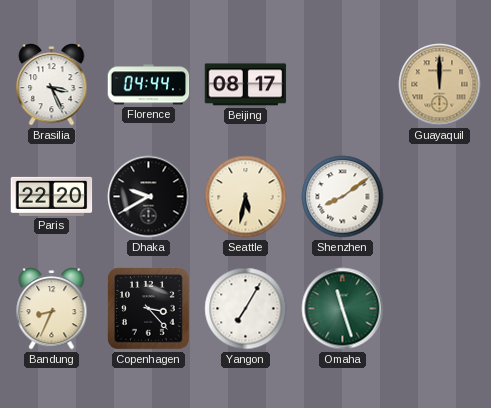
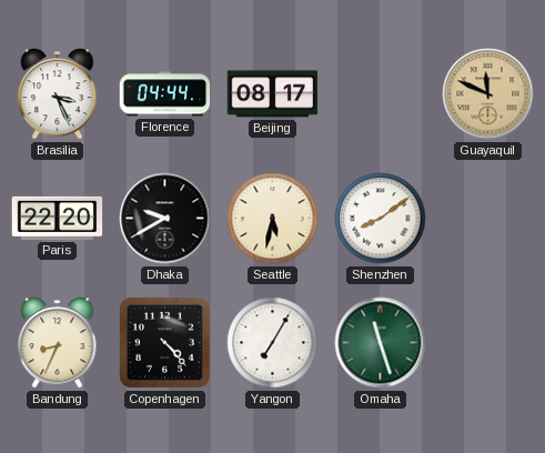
Guayaquil: 12:00 -> 11:49 (488, 94)
Copenhagen: 3:23 -> 4:23 (165, 343)
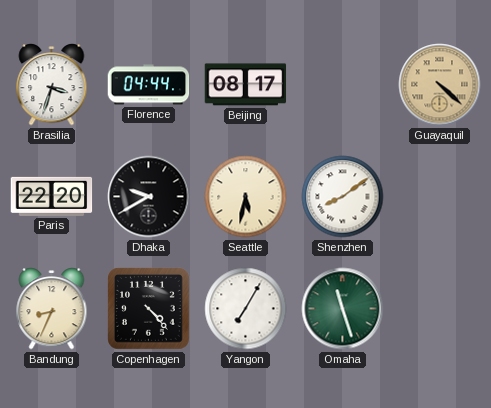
Brasilia: 3:26 -> 3:33 (52, 85)
Guayaquil: 11:49 -> 4:22 (440, 85)
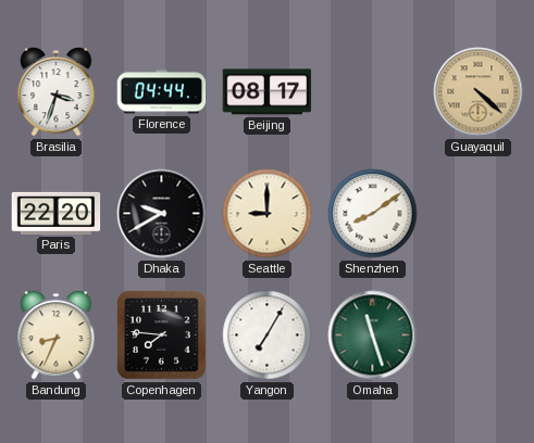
Seattle: 5:32 -> 9:00 (268, 214)
Copenhagen: 4:23 -> 7:46 (162, 336)
